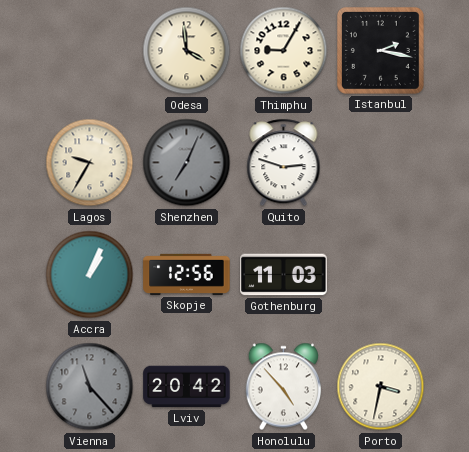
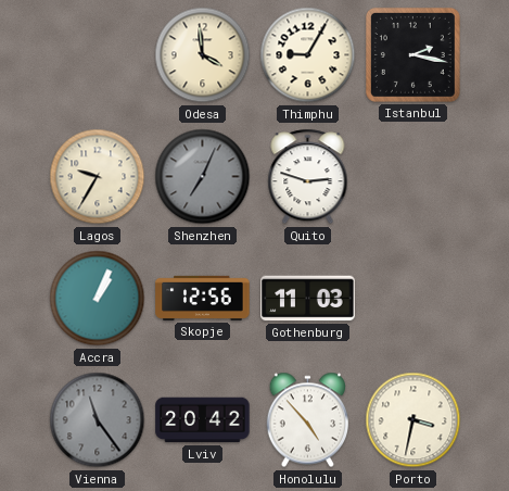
Vienna: 11:23 -> 11:24 (98, 420)
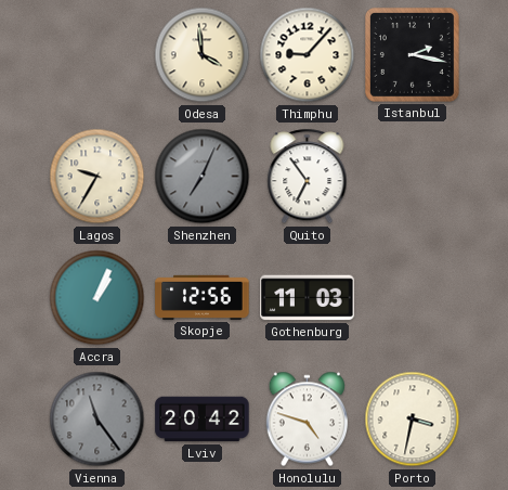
Thimphu: 9:05 -> 9:07 (308, 55)
Quito: 2:48 -> 6:54 (308, 177)
Honolulu: 4:53 -> 4:48 (307, 420)
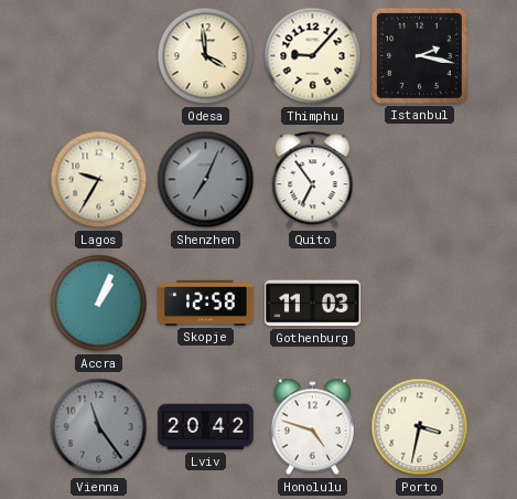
Skopje: 12:56 -> 12:58 (206, 302)
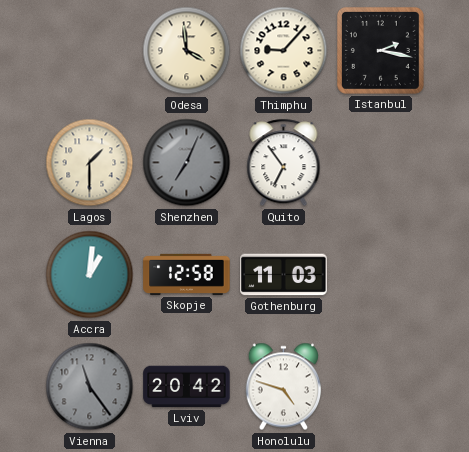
Lagos: 9:35 -> 1:30 (90, 163)
Accra: 1:04 -> 1:01 (90, 275)
Porto: 3:32 -> none (420, 427)
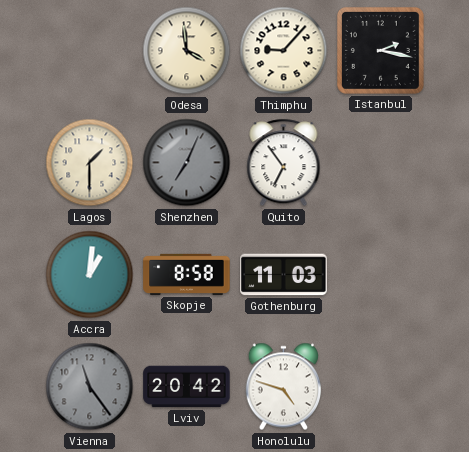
Skopje: 12:58 -> 8:58 (187, 274)
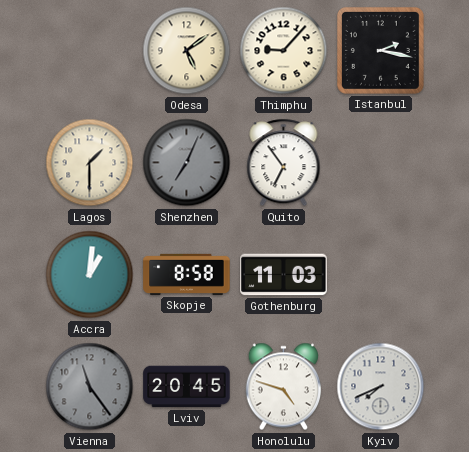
Odesa: 3:59 -> 5:09 (187, 51)
Lviv: 20:42 -> 20:45 (187, 387)
Kyiv: none -> 7:41 (381, 387)
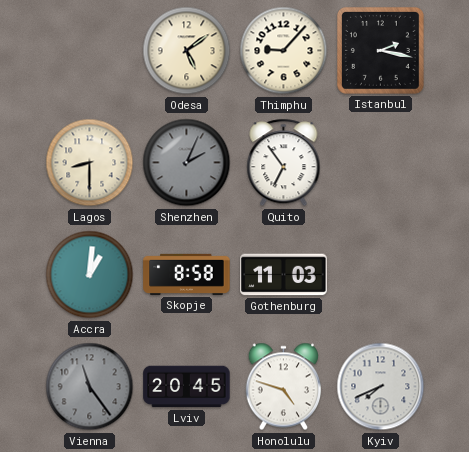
Lagos: 1:30 -> 8:30 (90, 163)
Shenzhen: 7:04 -> 2:04 (187, 163)
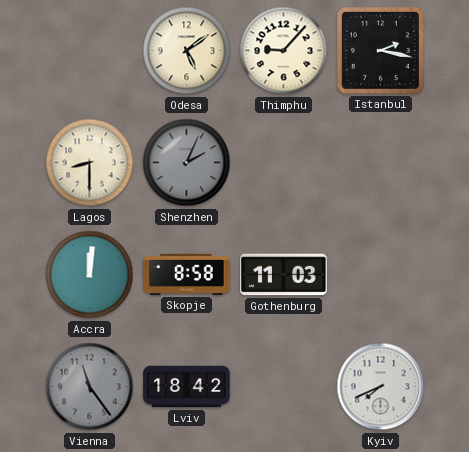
Quito: 6:54 -> none (284, 163)
Accra: 1:01 -> 12:01 (90, 275)
Lviv: 20:45 -> 18:42 (187, 387)
Honolulu: 4:48 -> none (283, 387)
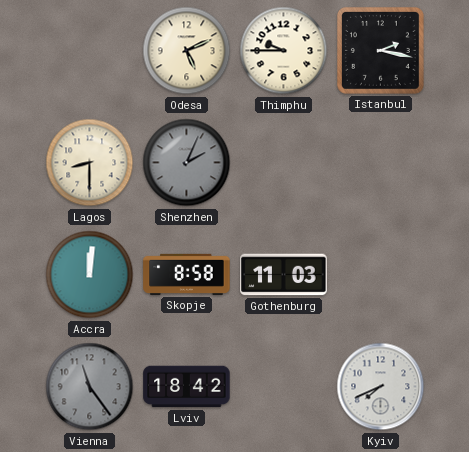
Odesa: 5:09 -> 5:11 (187, 51)
Thimphu: 9:07 -> 9:45 (284, 51)
